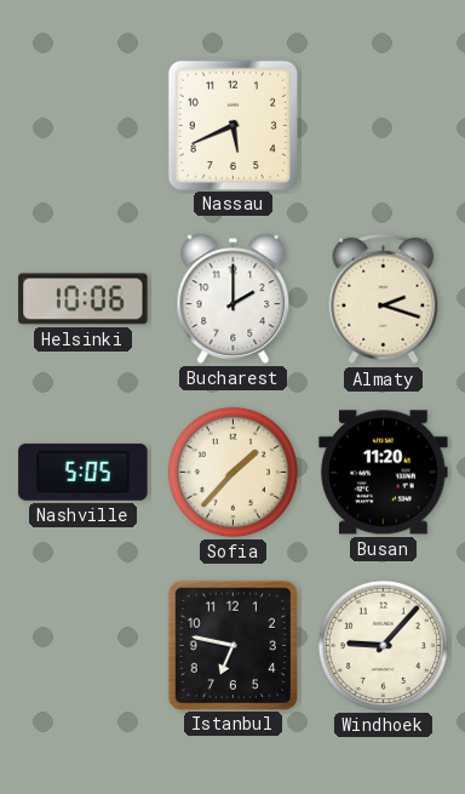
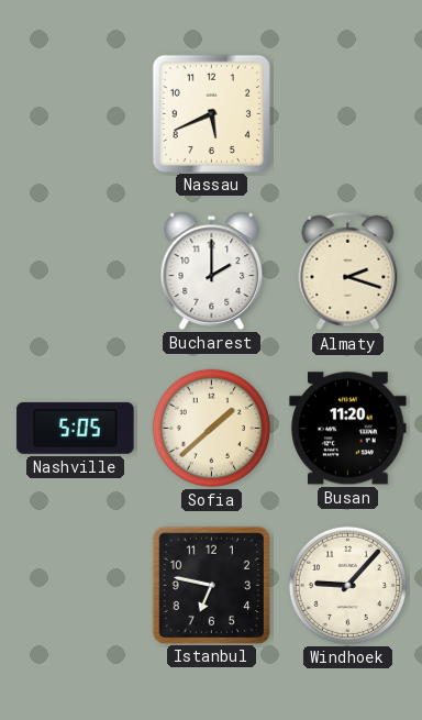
Helsinki: 10:06 -> none (84, 299)
Sofia: 1:37 -> 1:38 (211, 428)
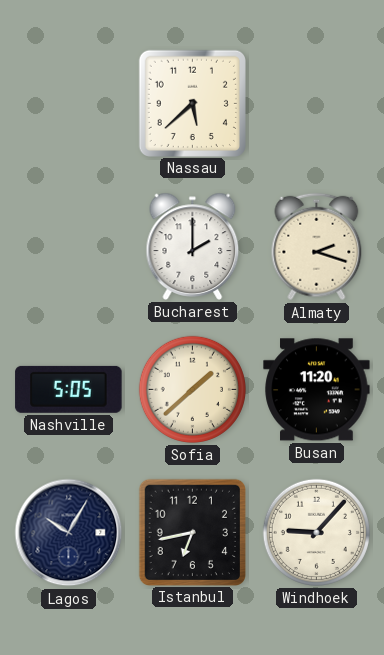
Nassau: 5:41 -> 5:38 (192, 103)
Lagos: none -> 10:05 (69, 533)
Istanbul: 6:47 -> 6:43 (192, 532)
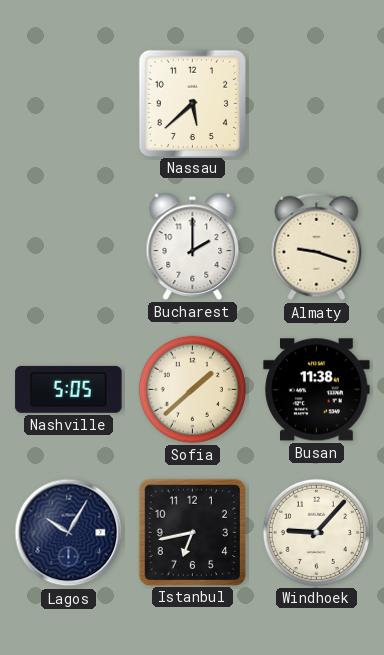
Almaty: 2:18 -> 9:18 (317, 247)
Busan: 11:20 -> 11:38 (317, 390)
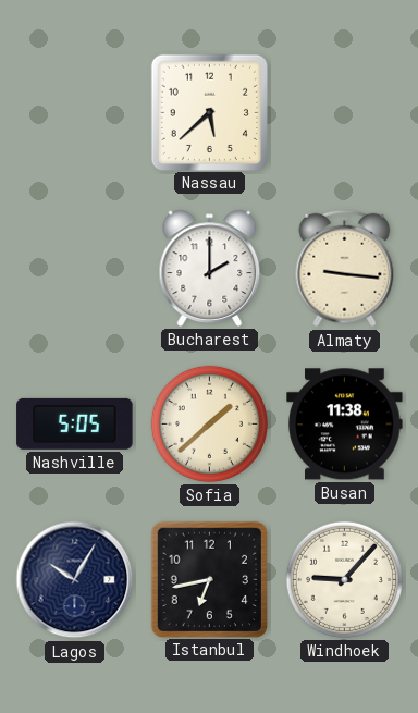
Almaty: 9:18 -> 9:16 (345, 269)
